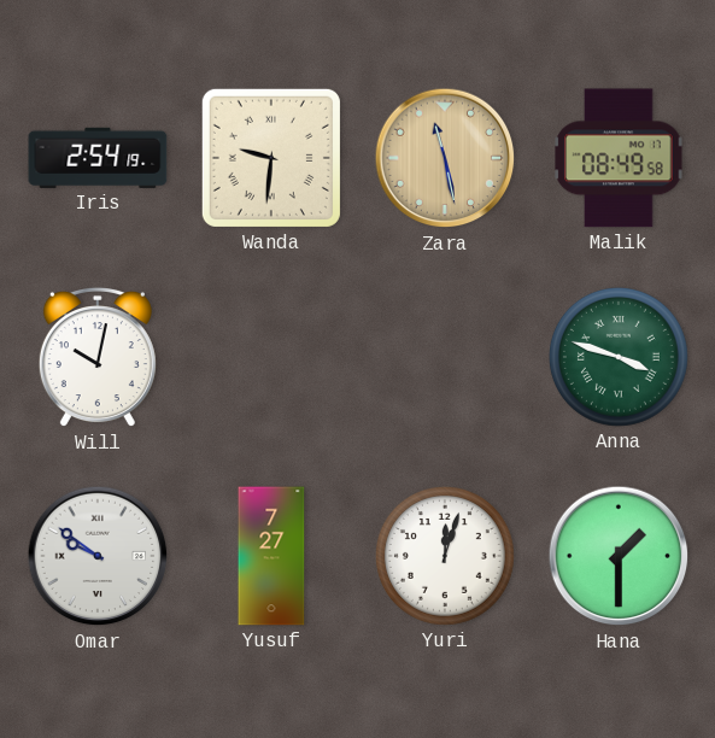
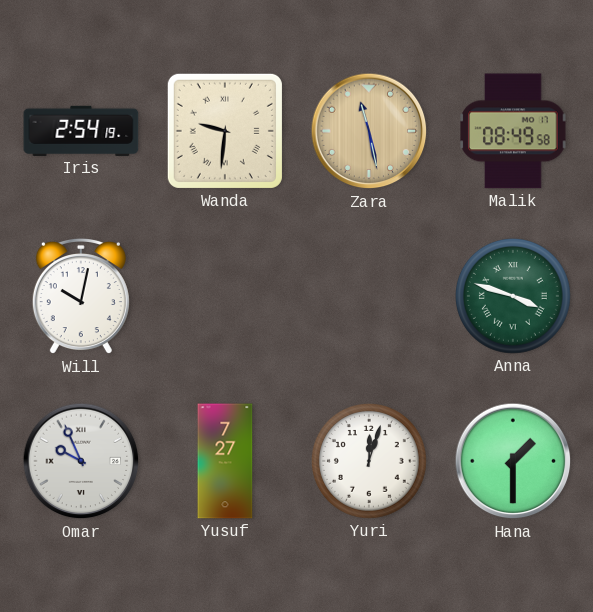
Omar: 9:51 -> 9:56 (81, 461)
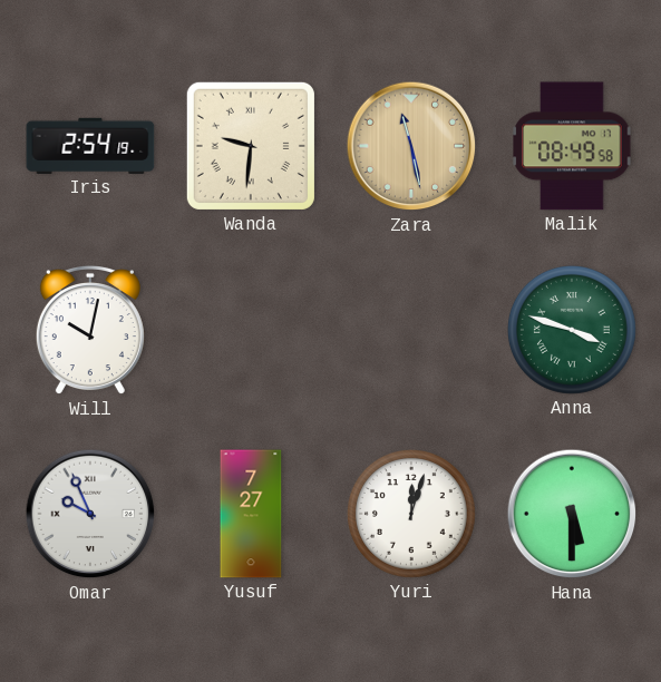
Hana: 1:30 -> 5:30 (572, 514)
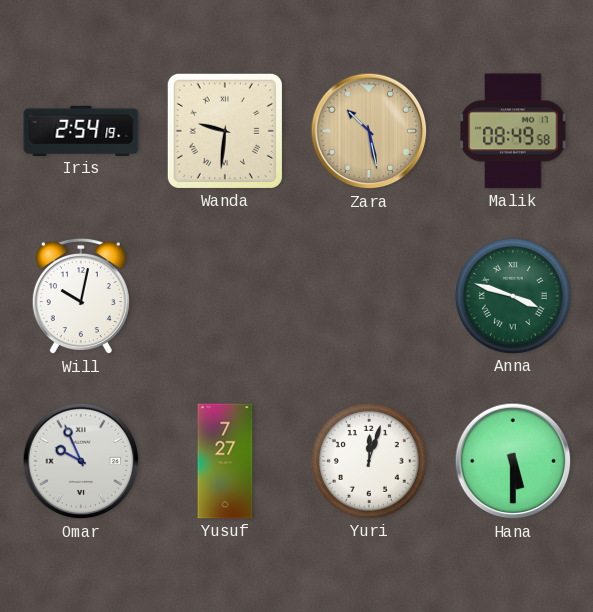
Zara: 11:28 -> 10:28 (369, 131)
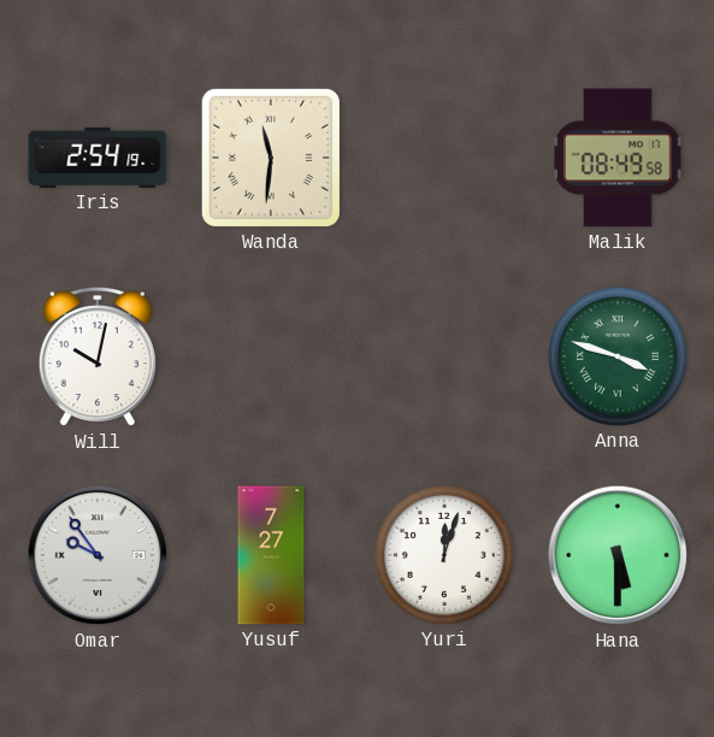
Wanda: 9:31 -> 11:31 (271, 158)
Zara: 10:28 -> none (369, 131)
Omar: 9:56 -> 9:54 (98, 555)
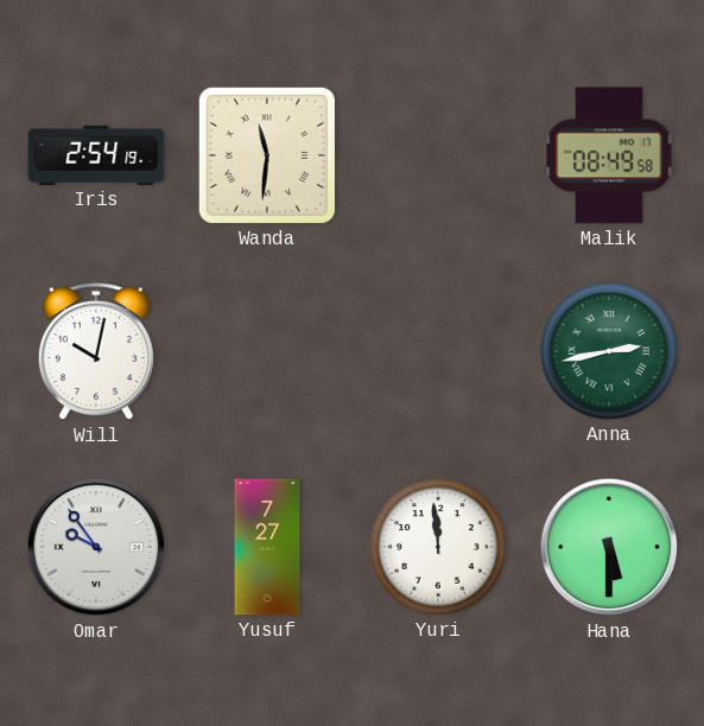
Anna: 3:48 -> 2:43 (609, 351)
Yuri: 12:03 -> 11:59 (438, 547)
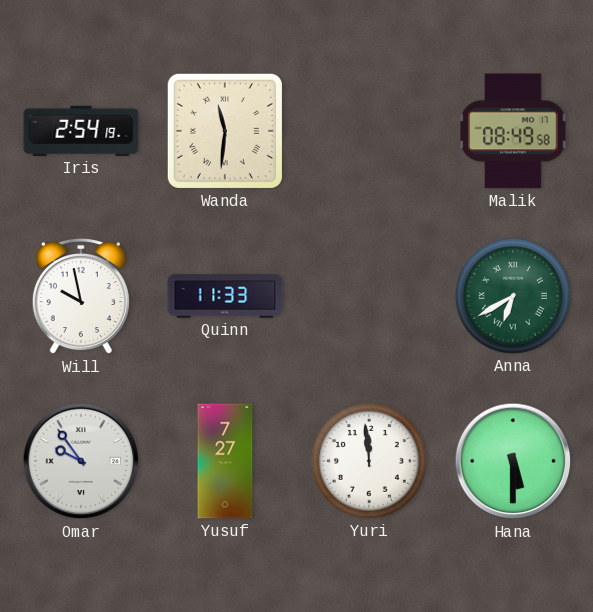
Will: 10:02 -> 9:58 (81, 296)
Quinn: none -> 11:33 (225, 296)
Anna: 2:43 -> 6:40 (513, 296)
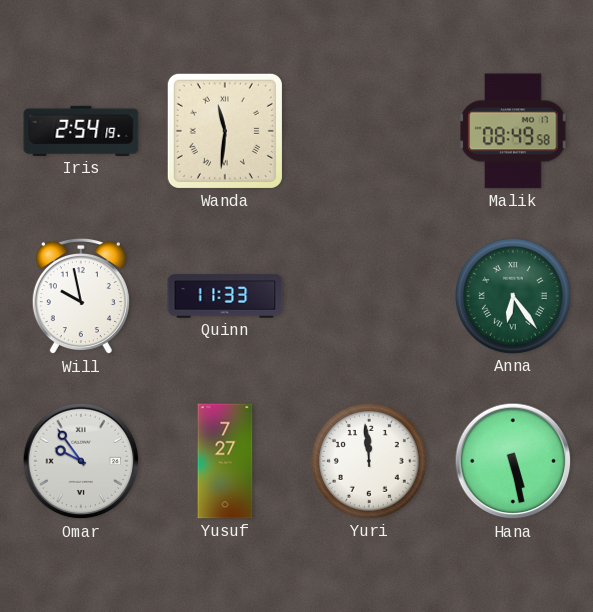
Anna: 6:40 -> 6:24 (513, 296)
Hana: 5:30 -> 5:28 (513, 461)
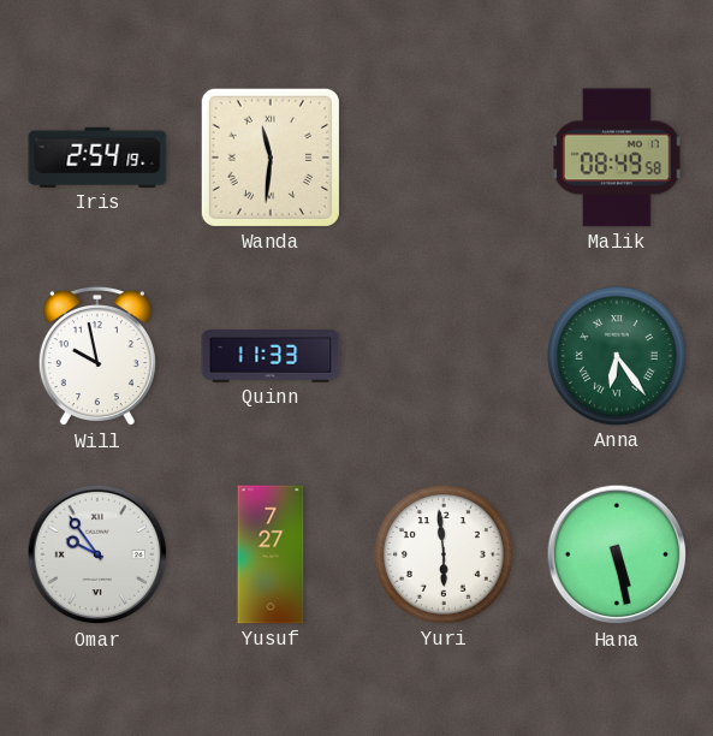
Yuri: 11:59 -> 5:59 (444, 554)
